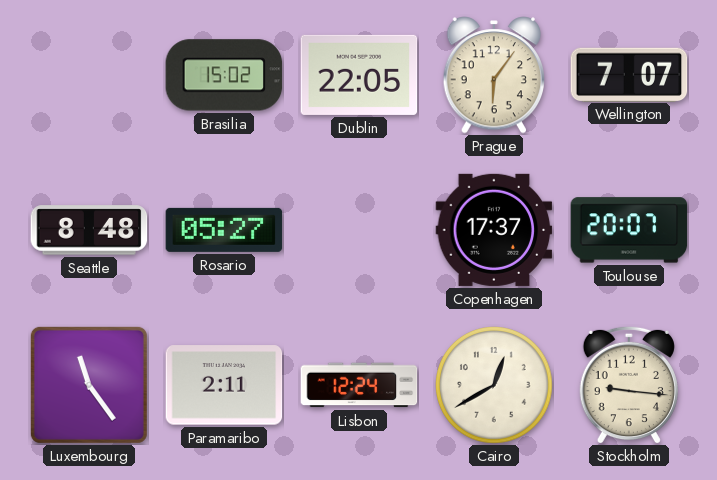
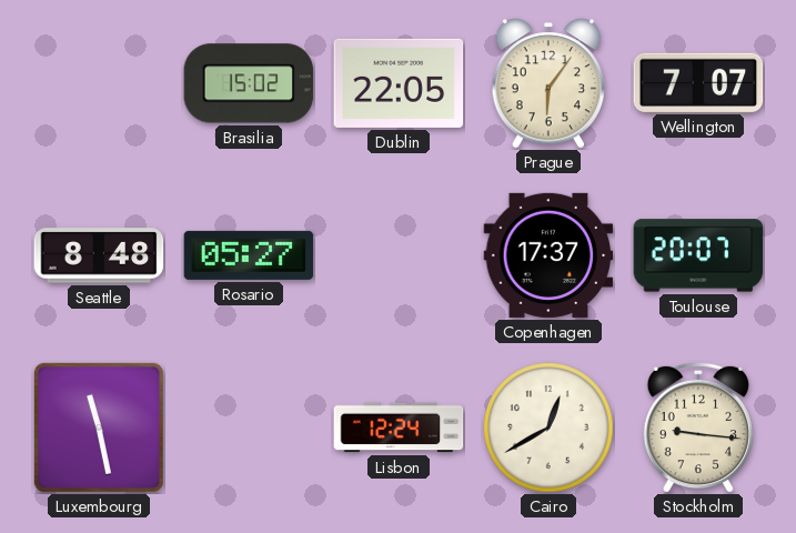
Luxembourg: 11:24 -> 11:28 (99, 428)
Paramaribo: 2:11 -> none (224, 385)
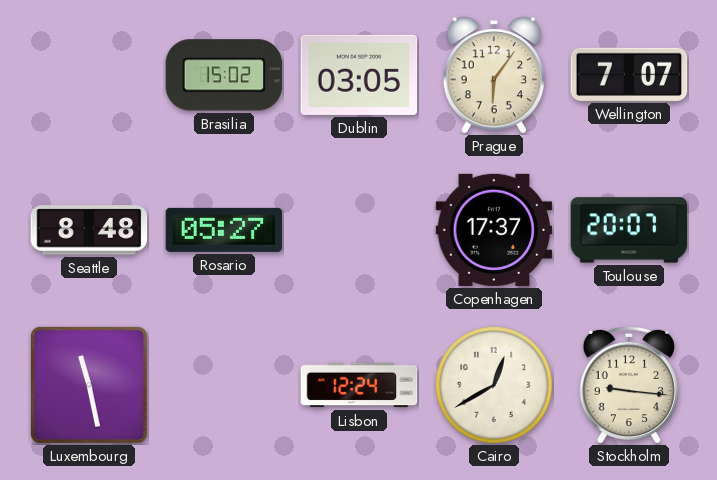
Dublin: 22:05 -> 03:05 (359, 75)
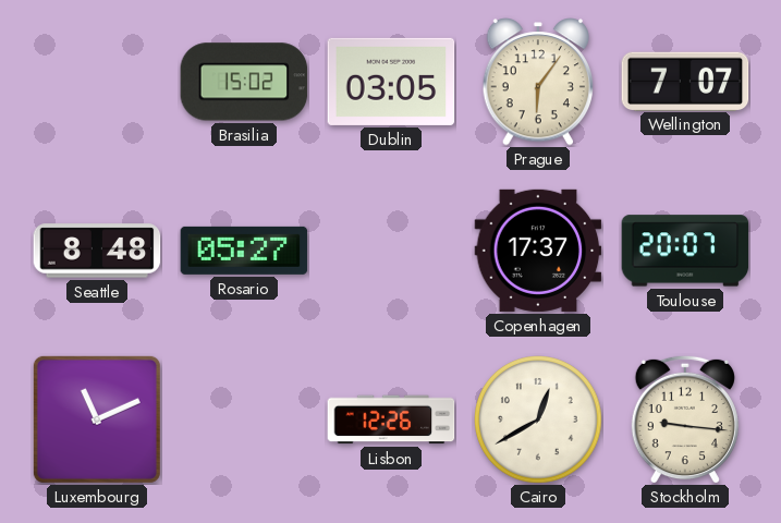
Luxembourg: 11:28 -> 11:11 (97, 419)
Lisbon: 12:24 -> 12:26 (391, 419)
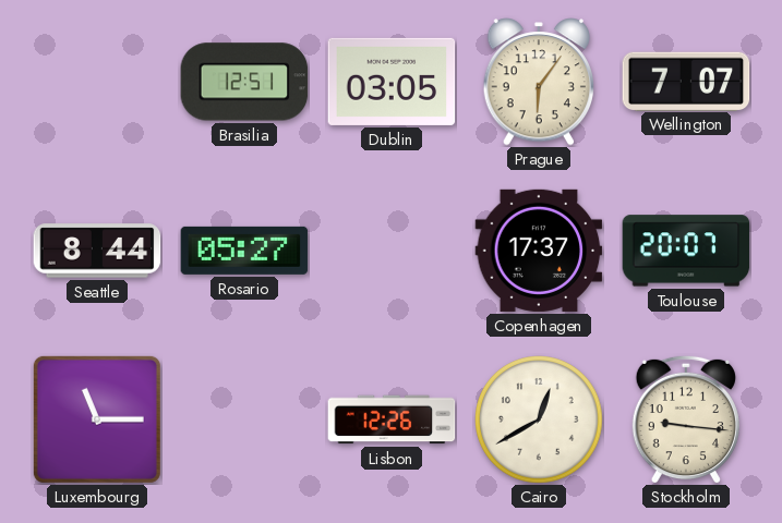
Brasilia: 15:02 -> 12:51 (244, 82)
Seattle: 8:48 -> 8:44 (97, 251)
Luxembourg: 11:11 -> 11:15 (97, 419)
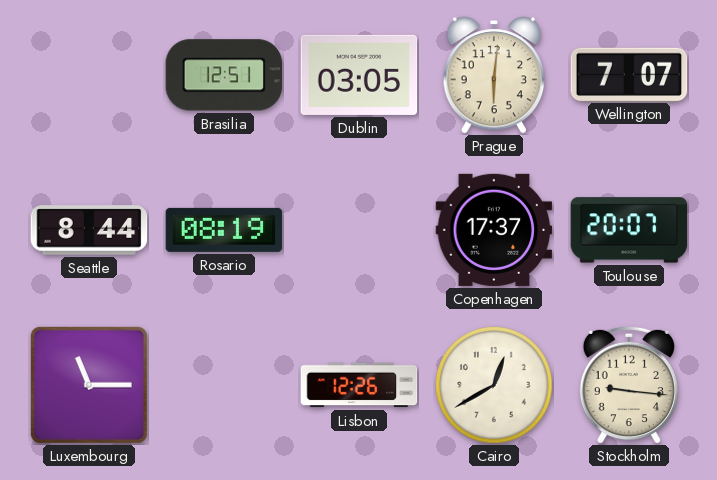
Prague: 6:06 -> 6:01 (493, 75)
Rosario: 05:27 -> 08:19 (224, 230)
